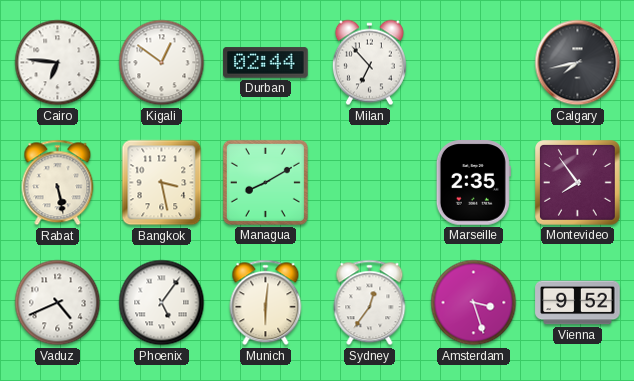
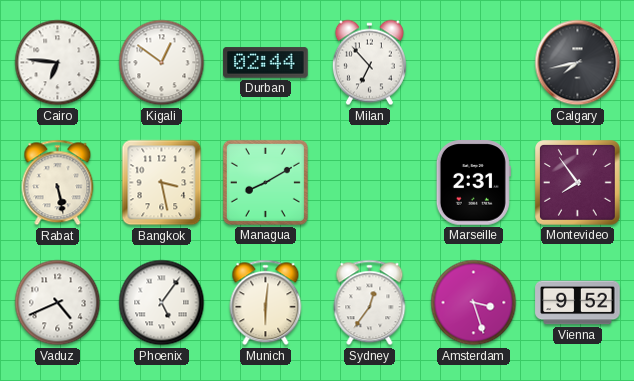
Marseille: 2:35 -> 2:31 (473, 183)
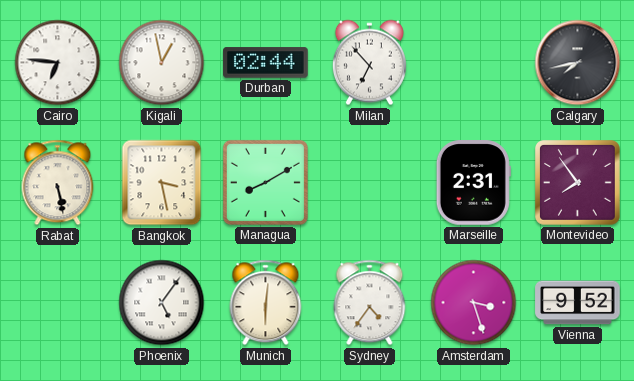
Kigali: 12:51 -> 12:58 (162, 63)
Vaduz: 4:41 -> none (58, 303)
Sydney: 12:36 -> 4:36 (370, 303)
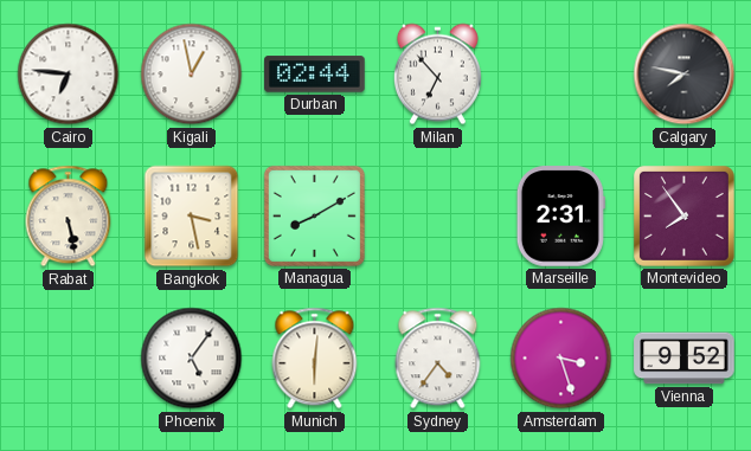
Calgary: 7:43 -> 7:47 (685, 75)
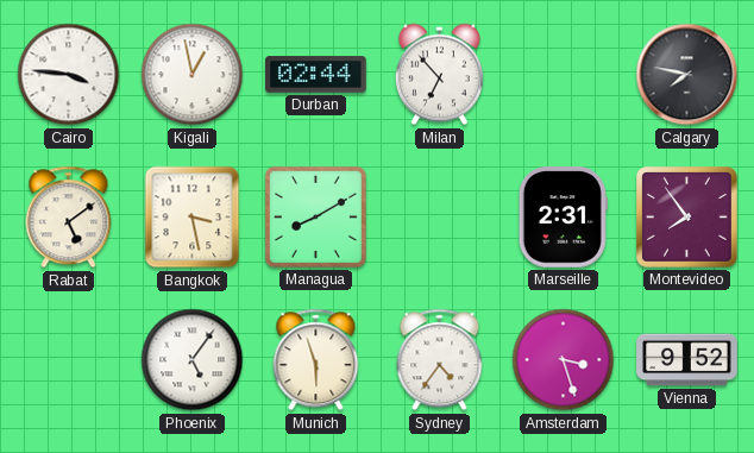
Cairo: 6:46 -> 3:46 (69, 75)
Rabat: 5:28 -> 5:09 (69, 218)
Munich: 6:01 -> 5:57 (316, 360)
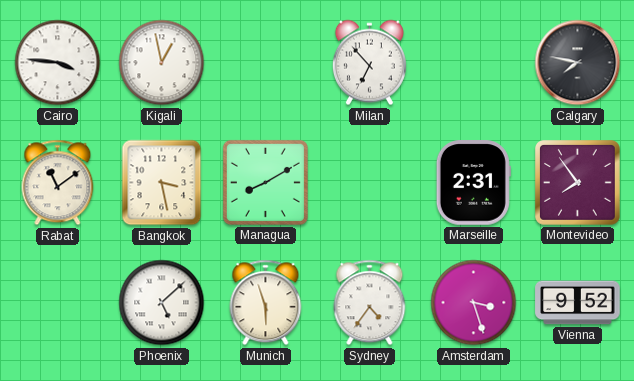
Durban: 02:44 -> none (316, 75)
Rabat: 5:09 -> 11:09 (58, 183)
Phoenix: 5:06 -> 5:08 (162, 303)
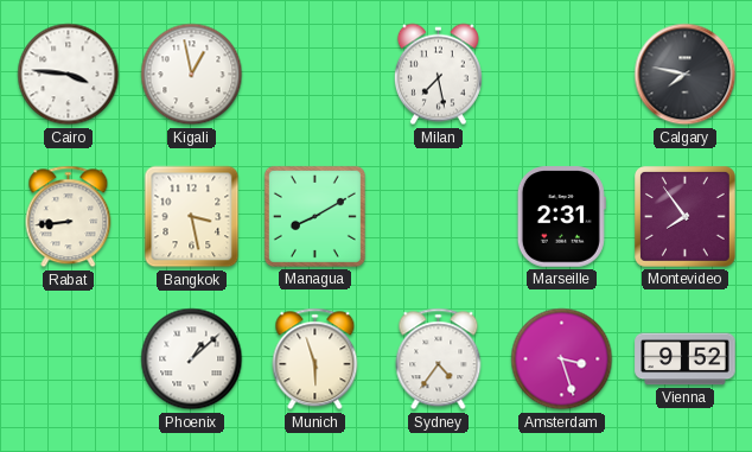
Milan: 6:53 -> 7:28 (438, 75)
Rabat: 11:09 -> 8:44 (69, 217)
Phoenix: 5:08 -> 1:08 (192, 359)
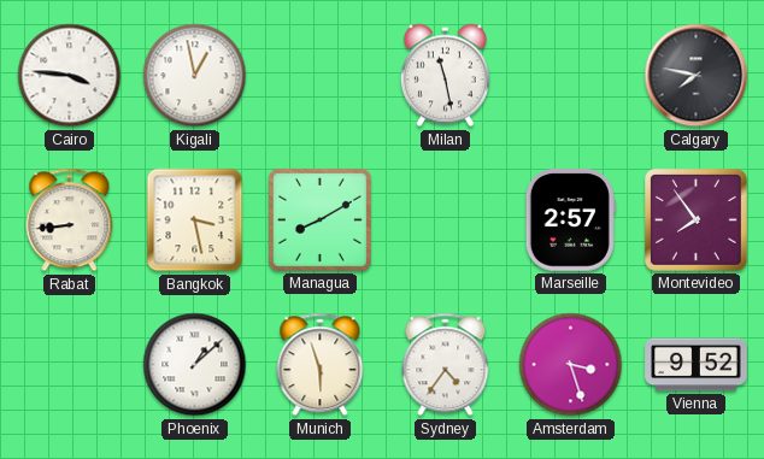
Milan: 7:28 -> 11:28 (445, 76)
Marseille: 2:31 -> 2:57 (570, 220)
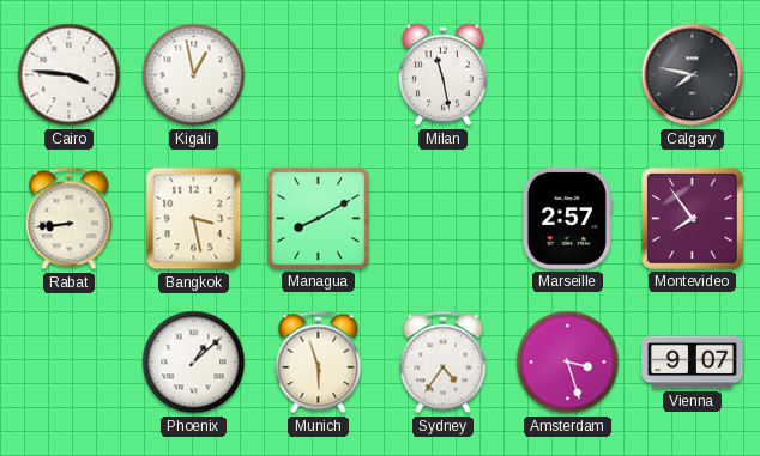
Vienna: 9:52 -> 9:07 (693, 363)
